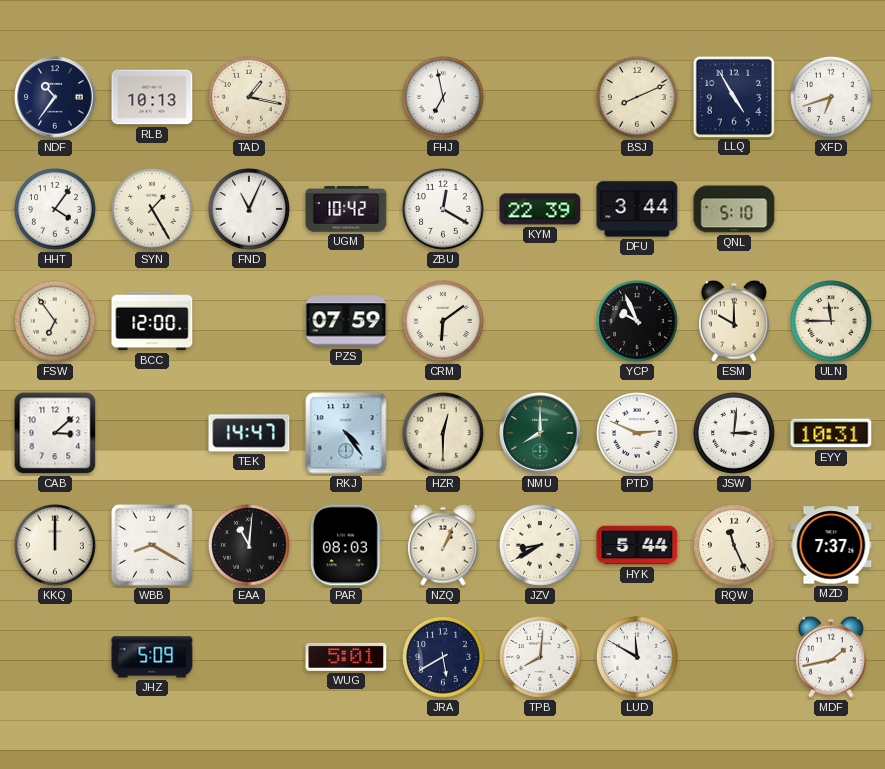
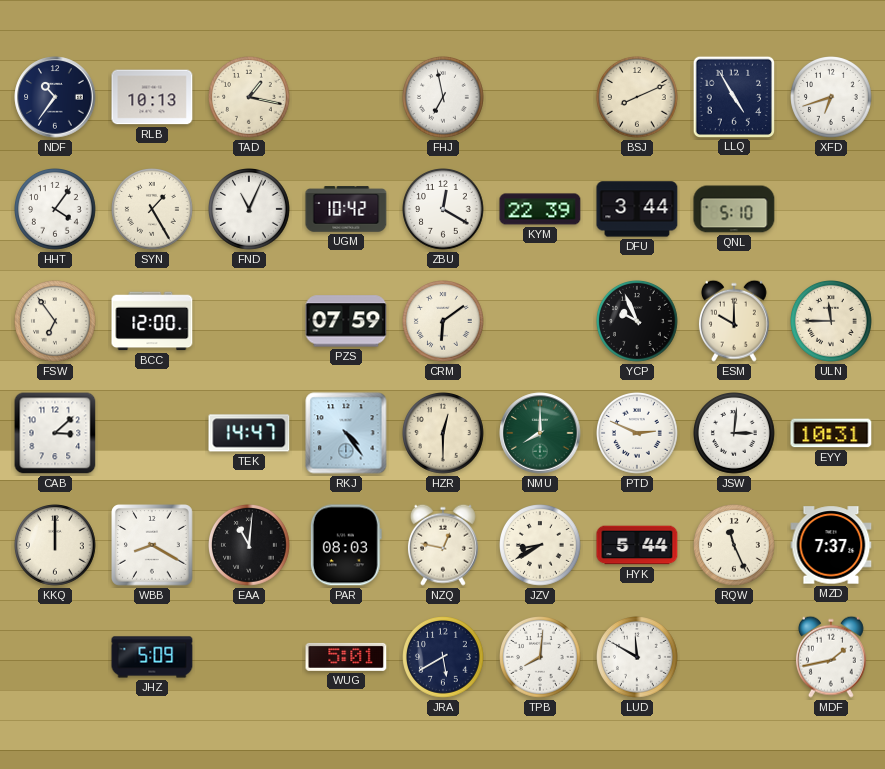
NZQ: 1:04 -> 12:47 (443, 545)
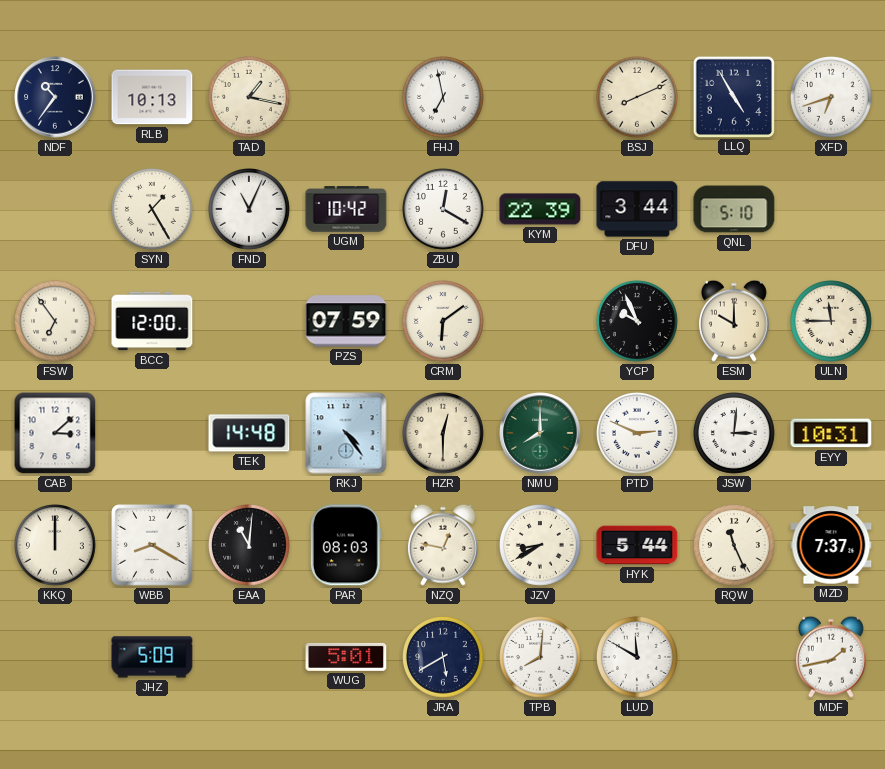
HHT: 4:06 -> none (56, 210)
TEK: 14:47 -> 14:48 (249, 433)
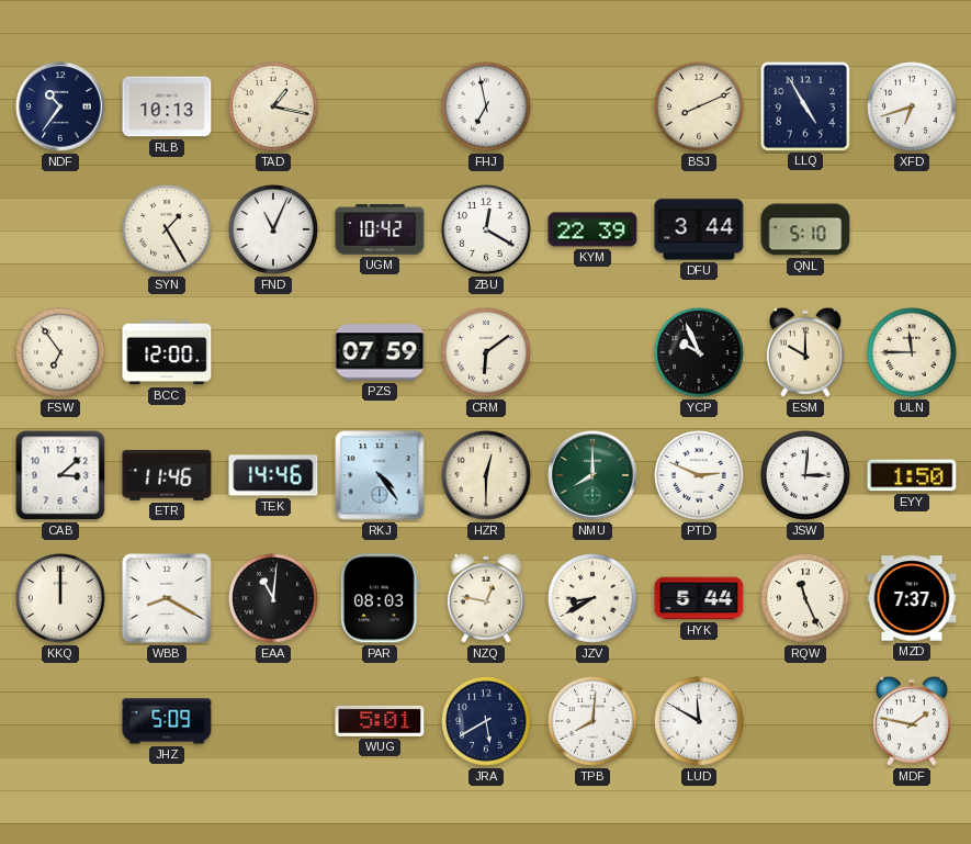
ETR: none -> 11:46 (167, 475)
TEK: 14:48 -> 14:46 (273, 475)
EYY: 10:31 -> 1:50 (912, 475)
MDF: 1:43 -> 1:47 (912, 721)
